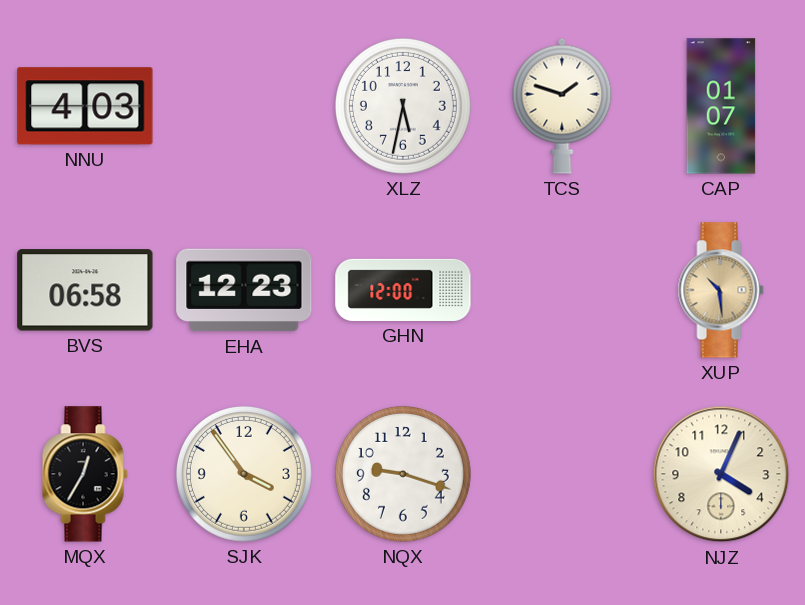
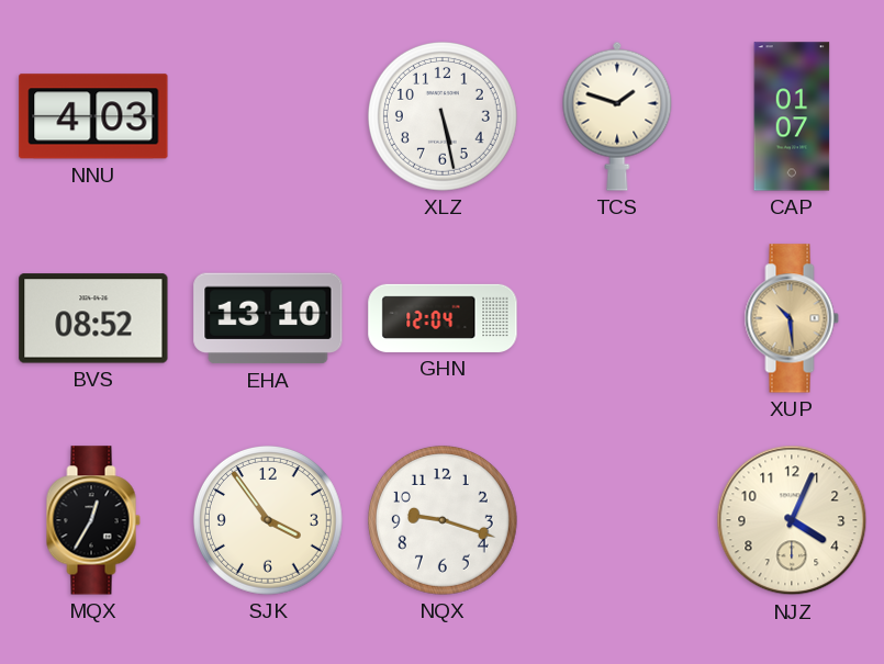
XLZ: 5:32 -> 5:28 (443, 116)
BVS: 06:58 -> 08:52 (93, 318)
EHA: 12:23 -> 13:10 (268, 318)
GHN: 12:00 -> 12:04 (443, 318)
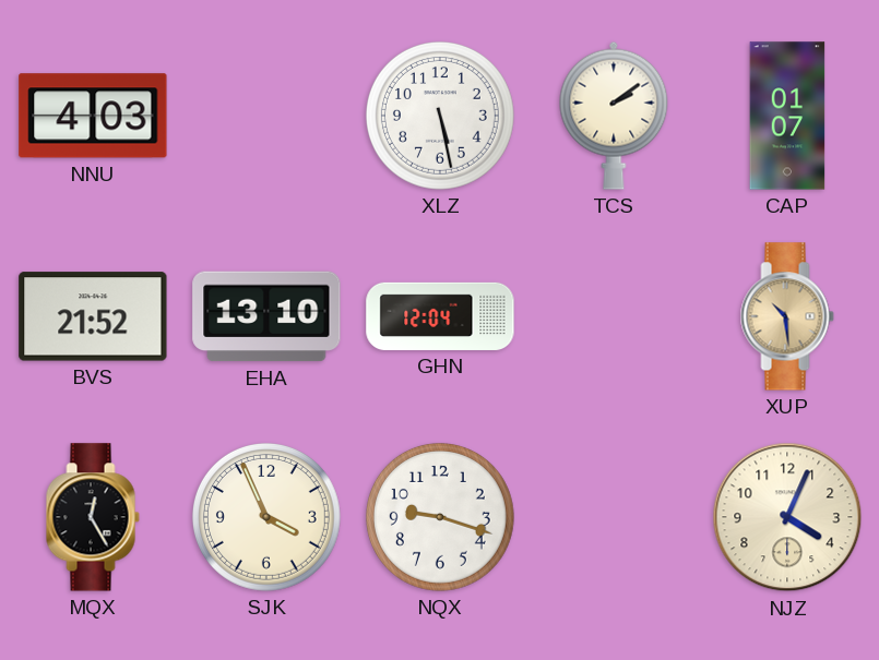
TCS: 1:48 -> 2:09 (614, 116)
BVS: 08:52 -> 21:52 (93, 316)
MQX: 12:35 -> 12:25 (93, 517)
SJK: 3:54 -> 3:56 (266, 517)
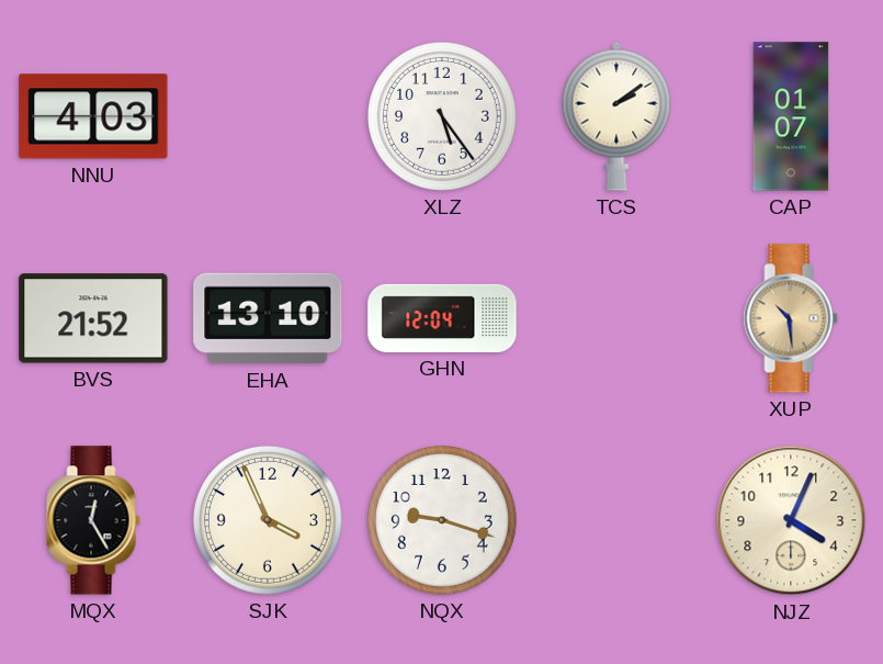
XLZ: 5:28 -> 5:24 (442, 116)
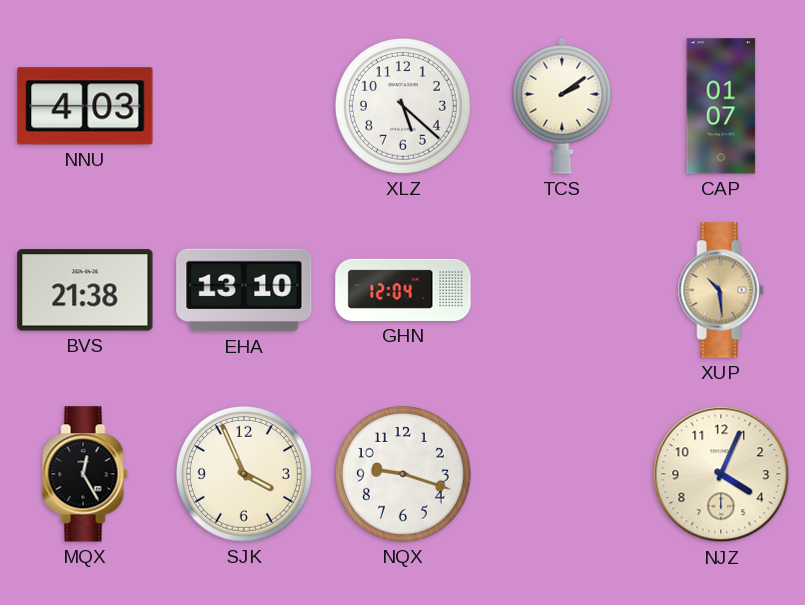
XLZ: 5:24 -> 5:22 (403, 106)
BVS: 21:52 -> 21:38 (85, 290)
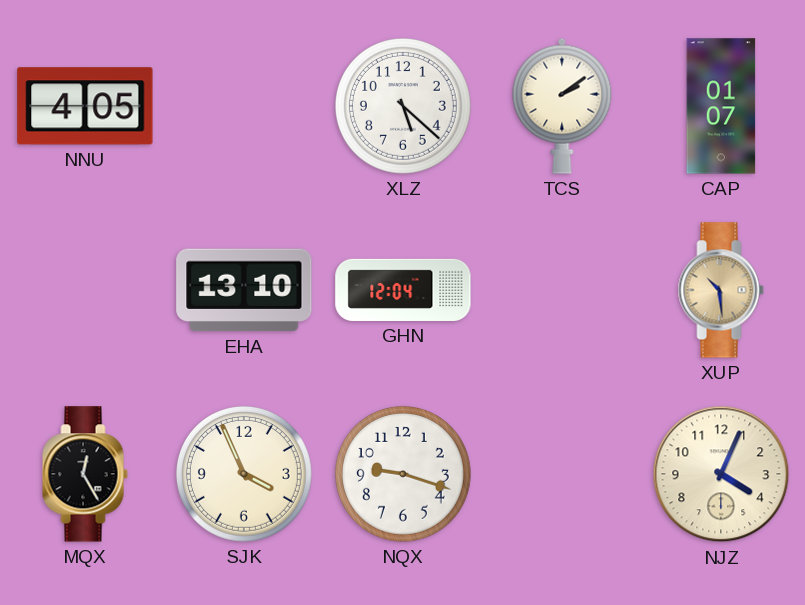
NNU: 4:03 -> 4:05 (85, 106)
BVS: 21:38 -> none (85, 290)
